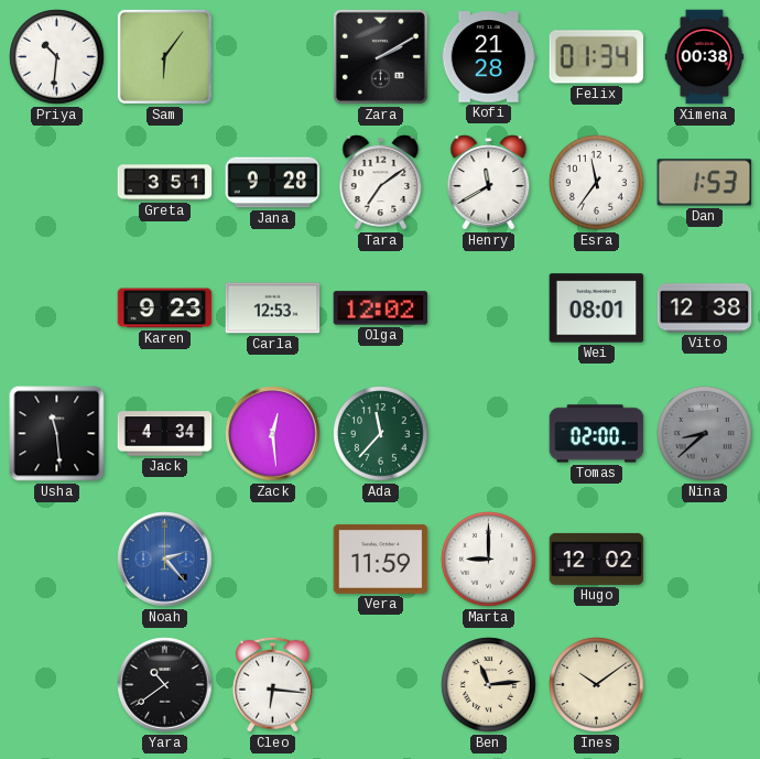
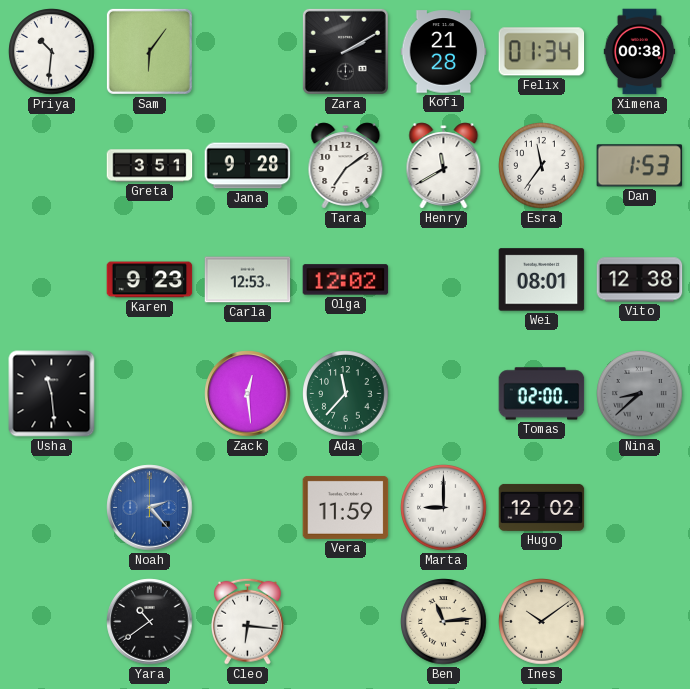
Jack: 4:34 -> none (165, 434)
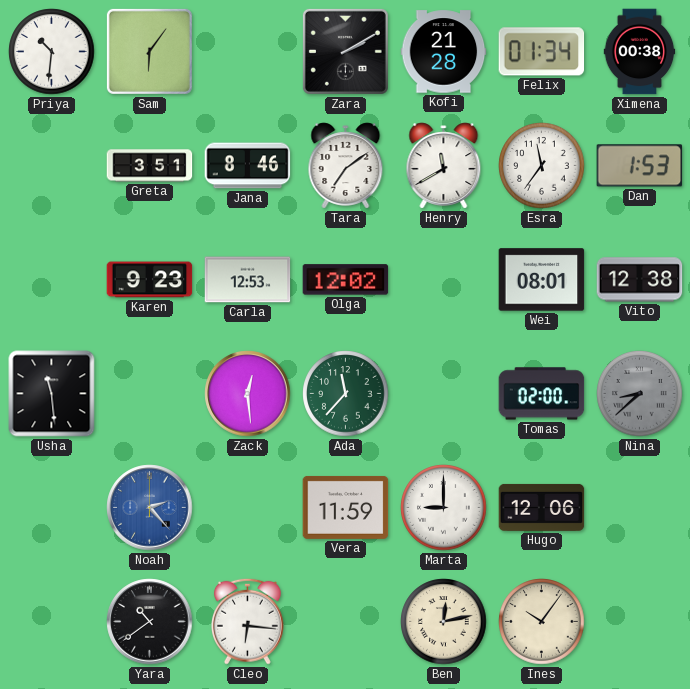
Jana: 9:28 -> 8:46 (248, 166)
Hugo: 12:02 -> 12:06 (542, 507)
Ben: 11:14 -> 12:13 (444, 622)
Ines: 10:09 -> 10:06 (542, 622)
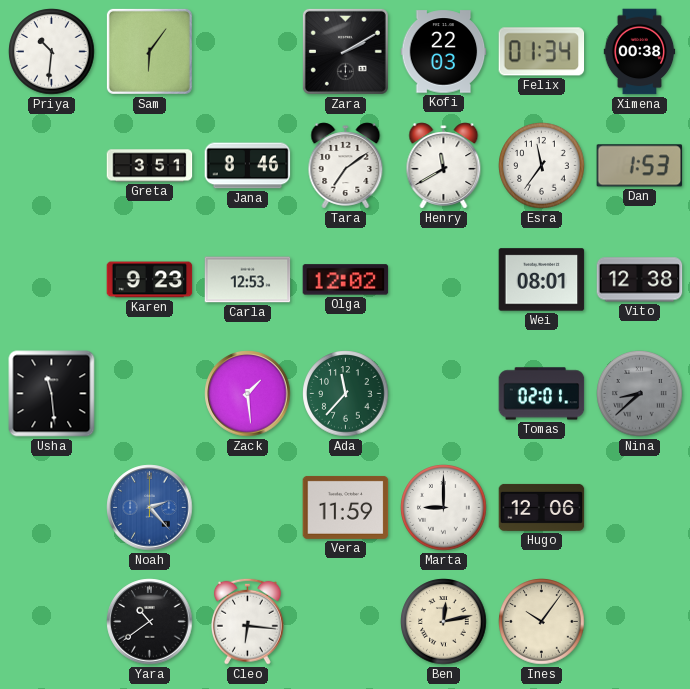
Kofi: 21:28 -> 22:03 (444, 52)
Zack: 12:29 -> 1:29 (248, 394)
Tomas: 02:00 -> 02:01 (542, 394)
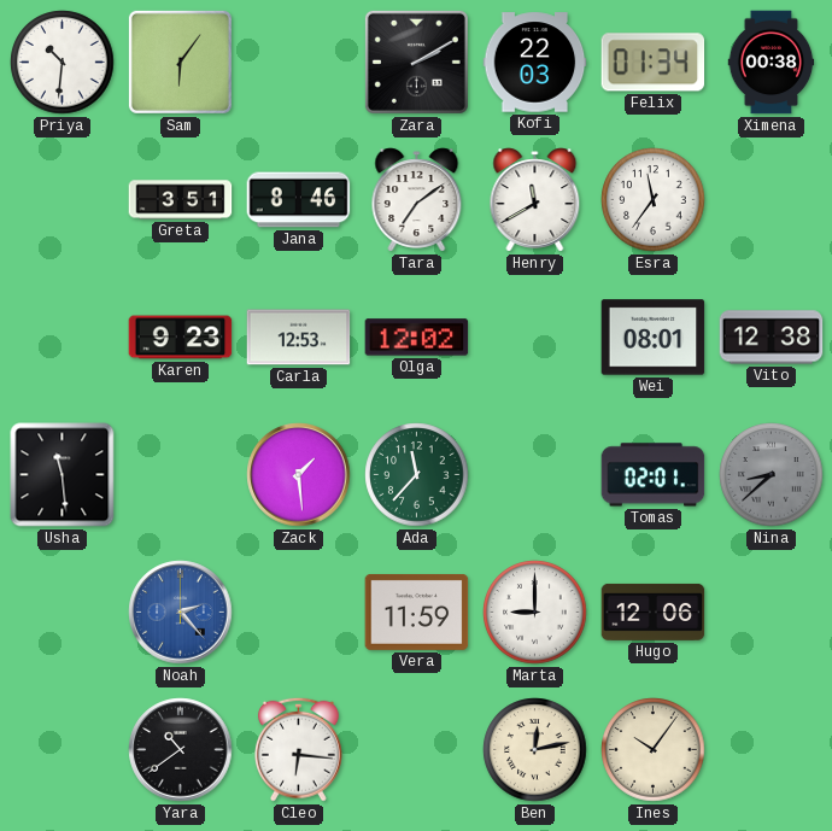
Dan: 1:53 -> none (640, 166)
